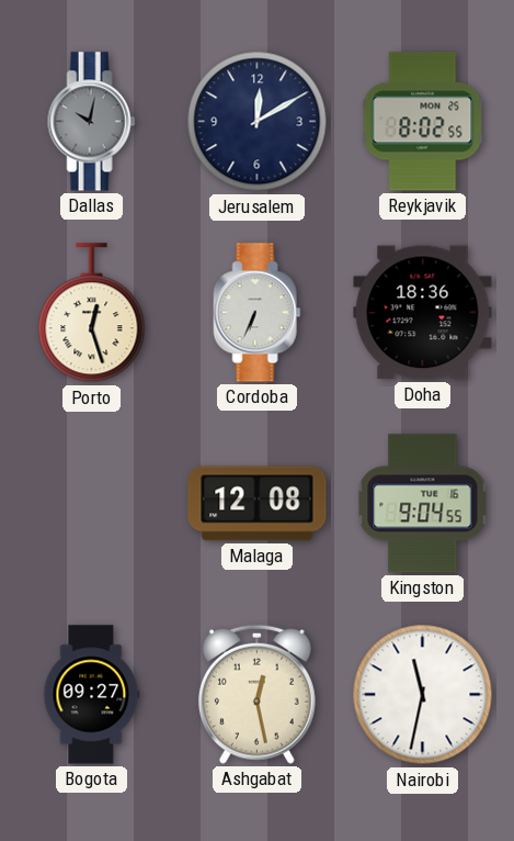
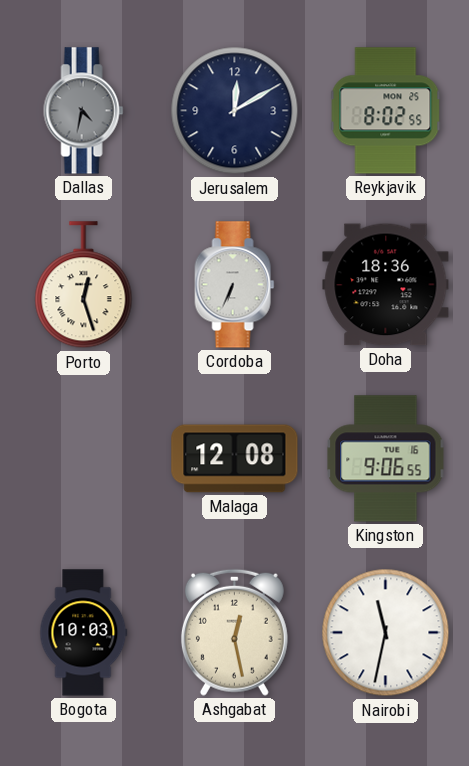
Dallas: 10:02 -> 4:32 (84, 111)
Kingston: 9:04 -> 9:06 (386, 459)
Bogota: 09:27 -> 10:03 (84, 633)
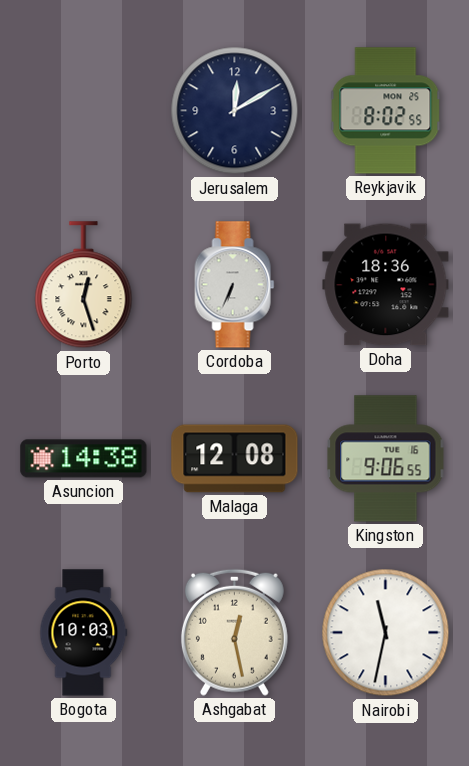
Dallas: 4:32 -> none (84, 111)
Asuncion: none -> 14:38 (84, 459)
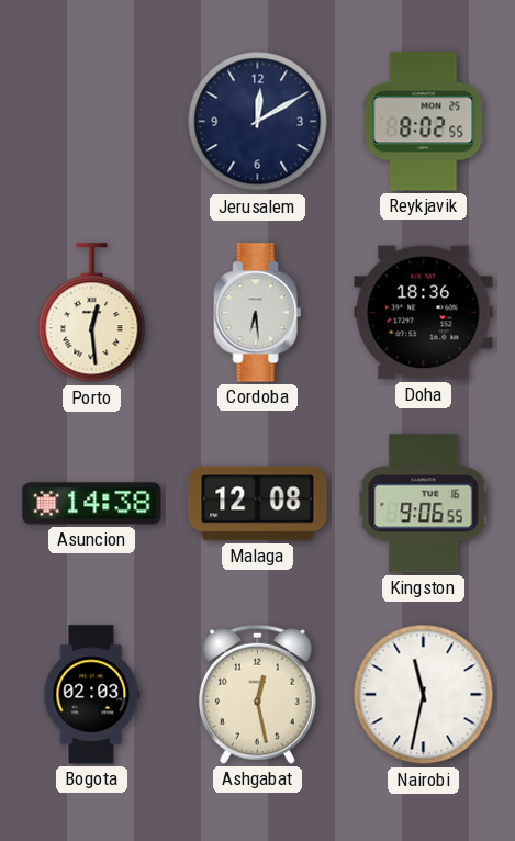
Porto: 12:27 -> 12:29 (92, 313)
Cordoba: 6:34 -> 6:29 (258, 313)
Bogota: 10:03 -> 02:03 (92, 695)
